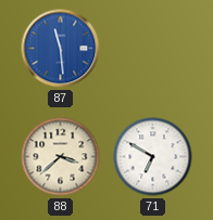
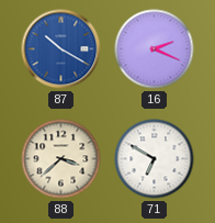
87: 11:29 -> 10:20 (61, 49)
16: none -> 2:19 (155, 49)
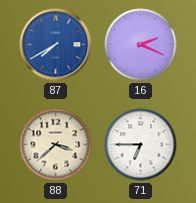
87: 10:20 -> 7:40 (56, 45)
71: 6:50 -> 6:45 (141, 145)
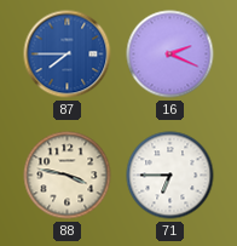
87: 7:40 -> 7:45 (68, 55)
88: 3:38 -> 3:47 (68, 176)
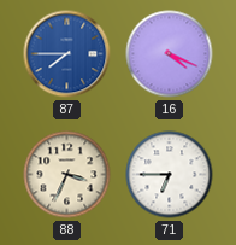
16: 2:19 -> 4:19 (170, 54)
88: 3:47 -> 3:34 (67, 175)
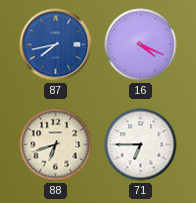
87: 7:45 -> 7:43 (56, 45)
88: 3:34 -> 6:42 (56, 145)
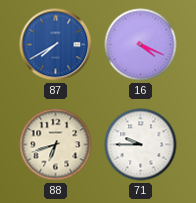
87: 7:43 -> 7:40 (56, 45)
71: 6:45 -> 9:45 (141, 145)
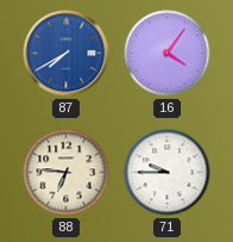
16: 4:19 -> 4:06 (168, 54)
88: 6:42 -> 6:46 (67, 173)
